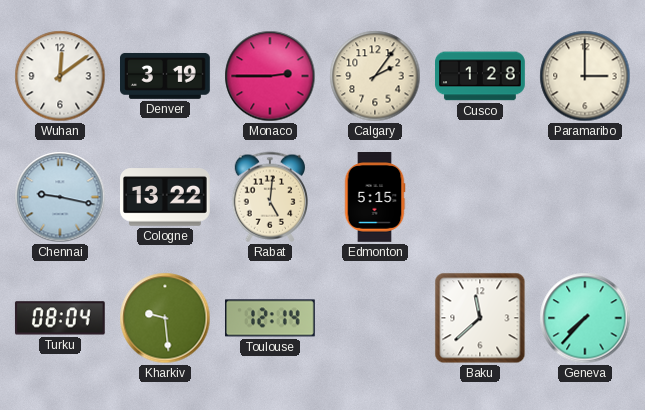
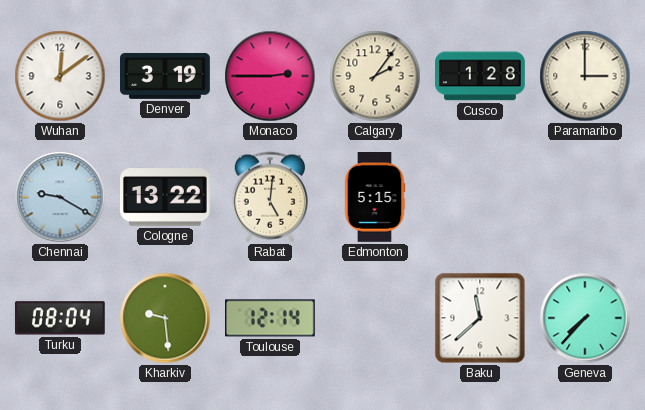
Chennai: 9:17 -> 9:20 (60, 197)
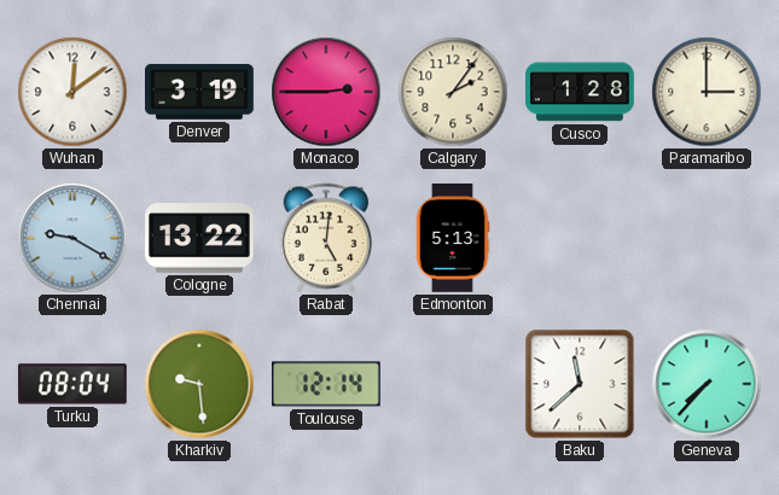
Edmonton: 5:15 -> 5:13 (453, 239)
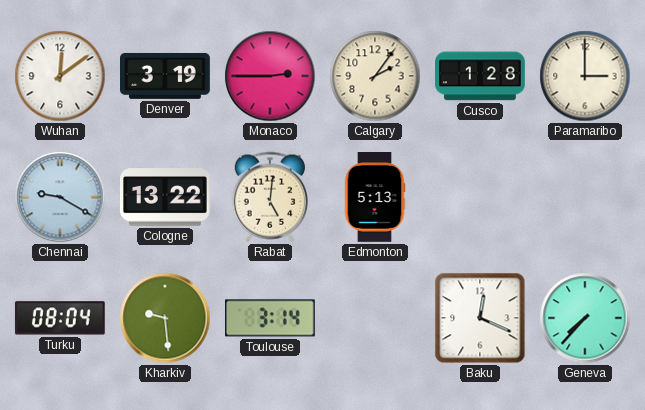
Toulouse: 12:14 -> 3:14 (271, 318)
Baku: 11:38 -> 12:19 (480, 318)
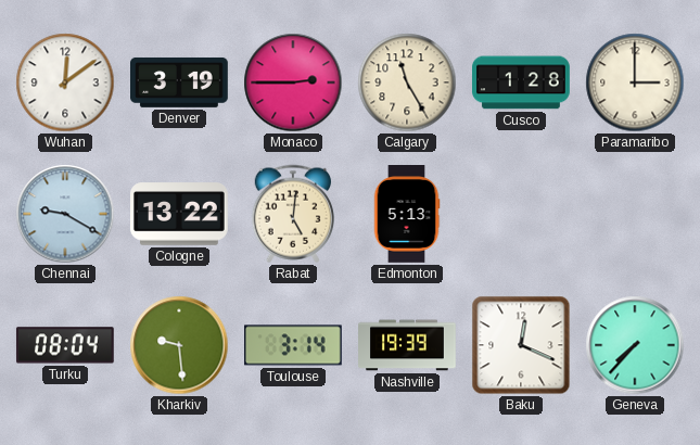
Calgary: 2:06 -> 11:25 (407, 82)
Nashville: none -> 19:39 (407, 345)
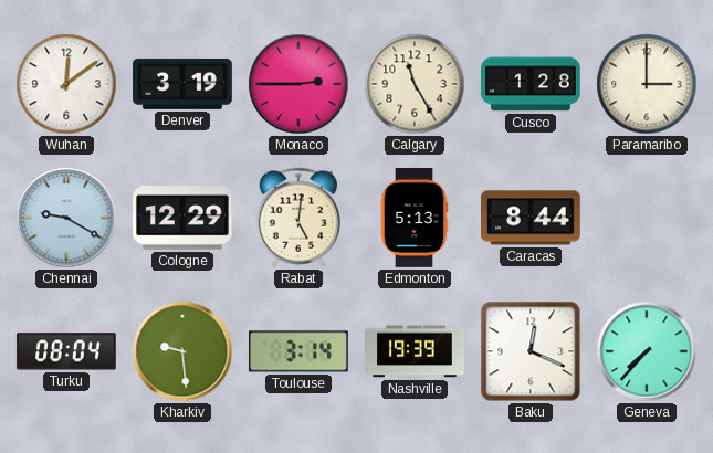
Cologne: 13:22 -> 12:29 (184, 218)
Caracas: none -> 8:44 (532, 218)
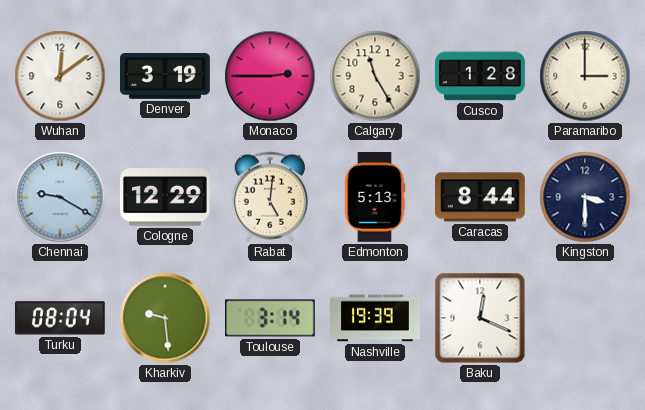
Kingston: none -> 3:30 (585, 197)
Geneva: 7:37 -> none (647, 351)
